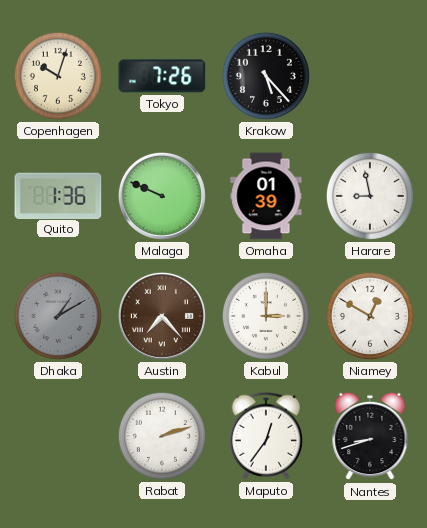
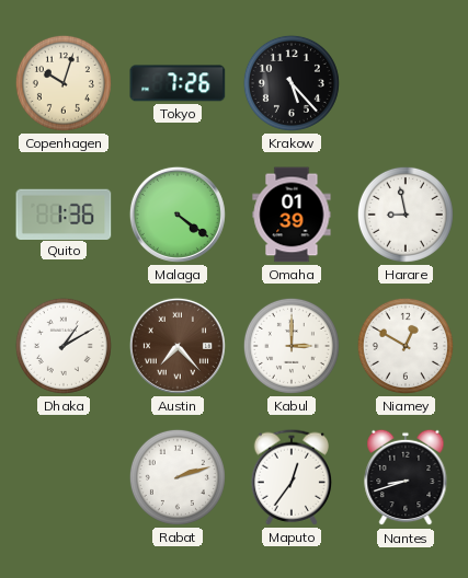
Malaga: 9:49 -> 4:21 (178, 215)
Dhaka dial: grey -> white (64, 346)
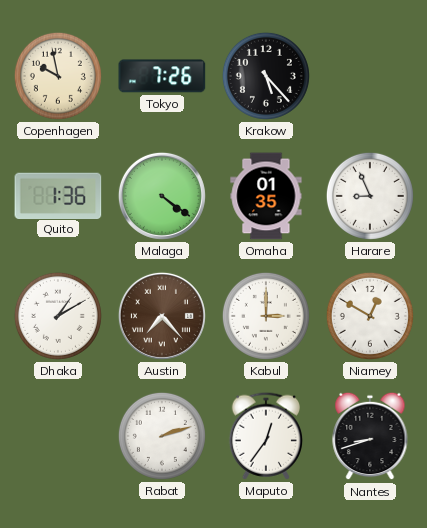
Copenhagen: 10:03 -> 9:58 (58, 76)
Omaha: 01:39 -> 01:35 (266, 196)
Harare: 8:58 -> 8:56 (370, 196)
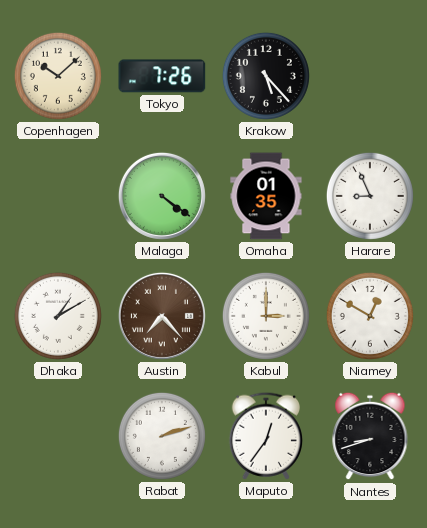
Copenhagen: 9:58 -> 10:08 (58, 76)
Quito: 1:36 -> none (58, 195)
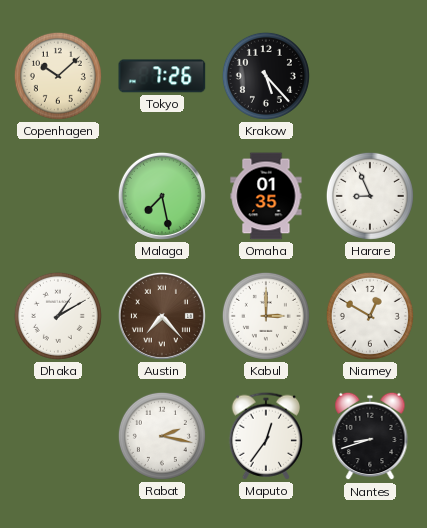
Malaga: 4:21 -> 7:28 (162, 196)
Rabat: 2:12 -> 2:17 (162, 436)
